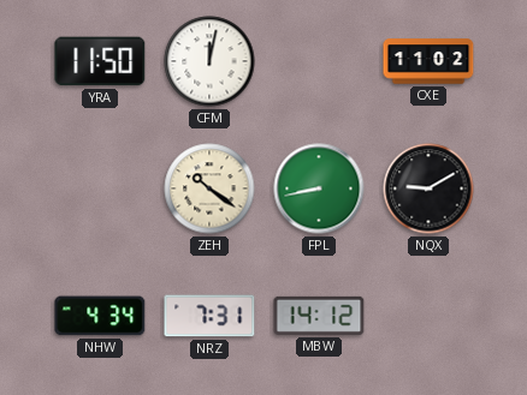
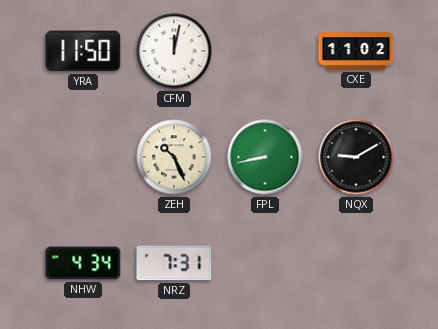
ZEH: 10:21 -> 10:26 (174, 157)
MBW: 14:12 -> none (319, 316)
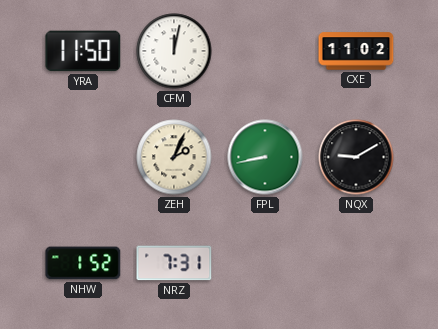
ZEH: 10:26 -> 2:04 (174, 157)
NHW: 4:34 -> 1:52 (83, 263)
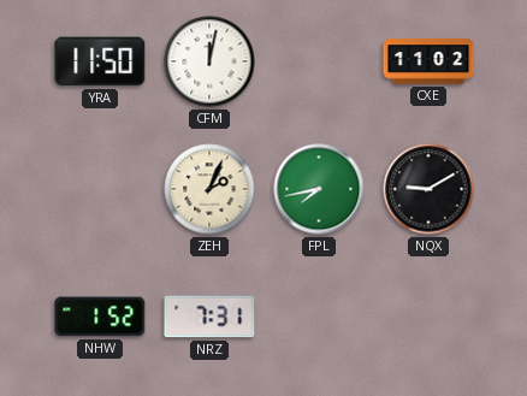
FPL: 8:43 -> 7:43 (319, 189)
